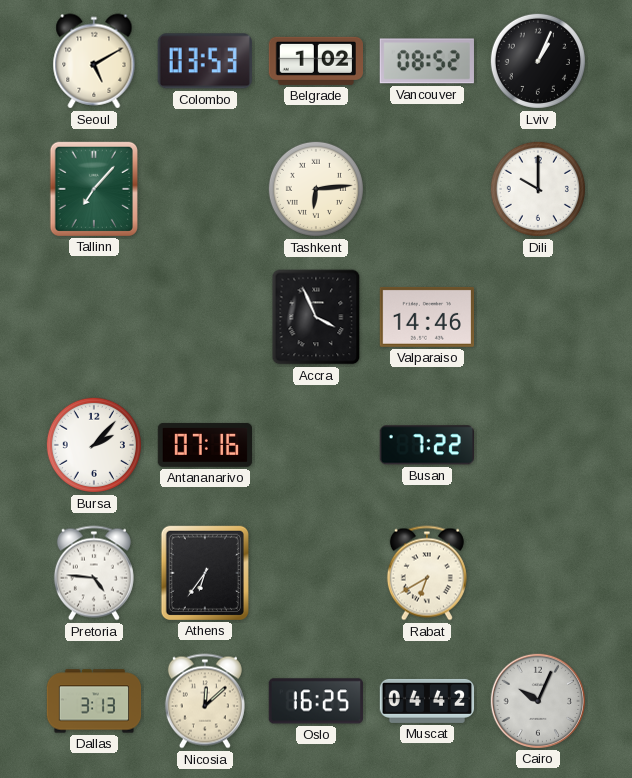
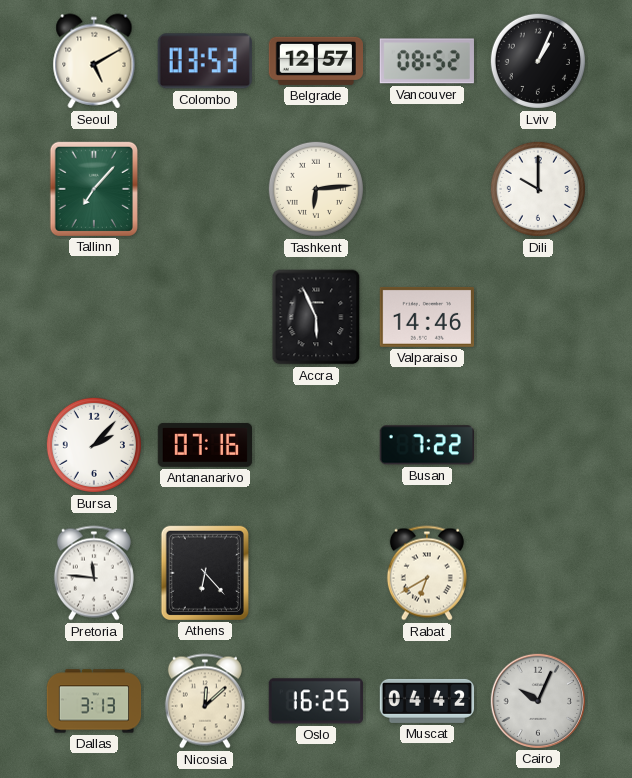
Belgrade: 1:02 -> 12:57 (315, 61)
Accra: 3:56 -> 5:56 (316, 317)
Pretoria: 4:46 -> 11:46 (94, 573)
Athens: 6:36 -> 6:23 (205, 572)
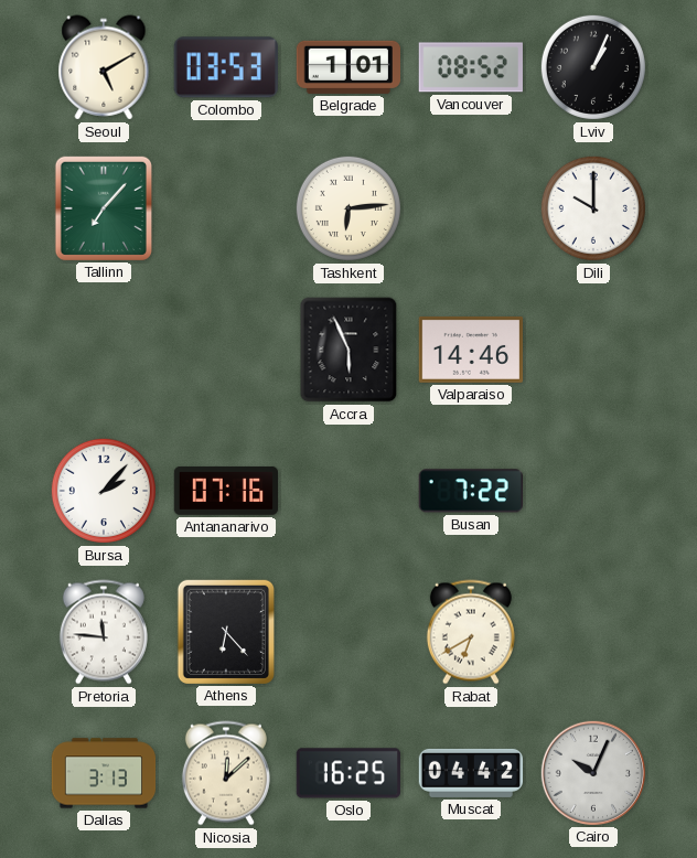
Belgrade: 12:57 -> 1:01 (347, 67)
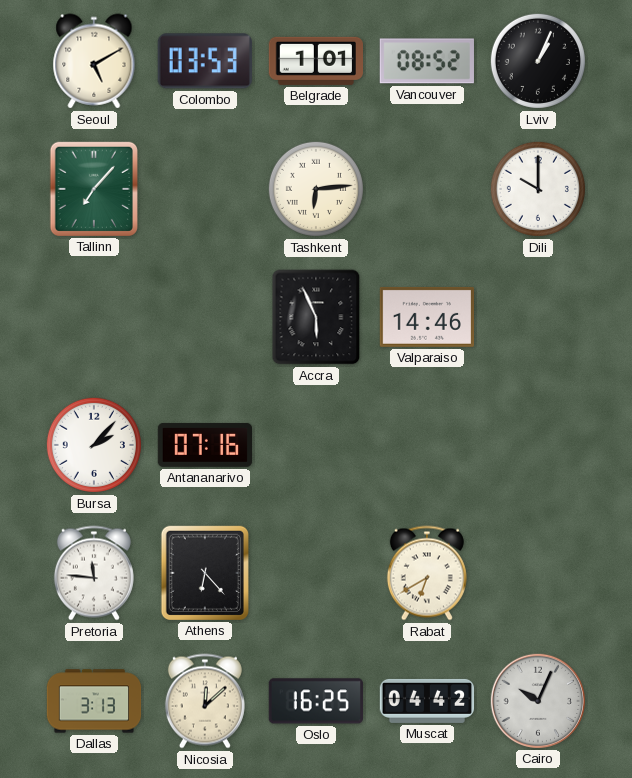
Busan: 7:22 -> none (471, 491)
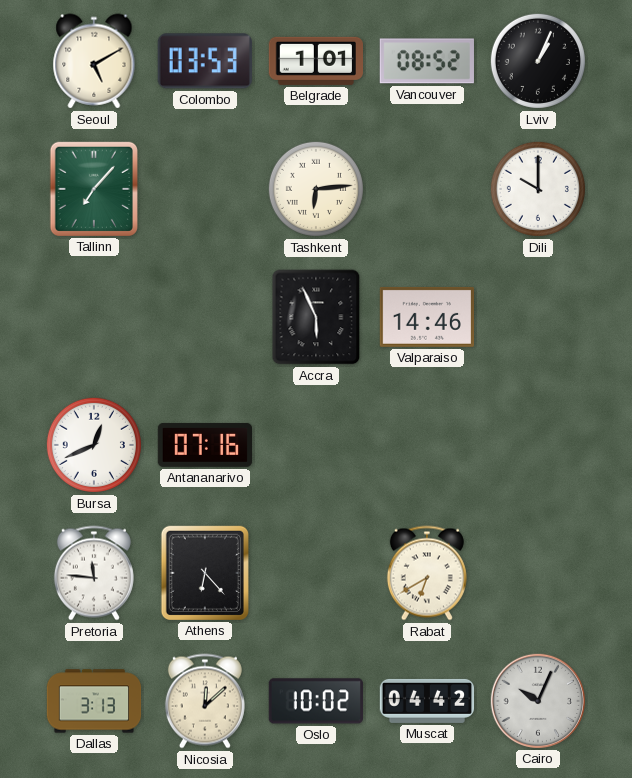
Bursa: 2:07 -> 12:41 (94, 445)
Oslo: 16:25 -> 10:02 (316, 701)
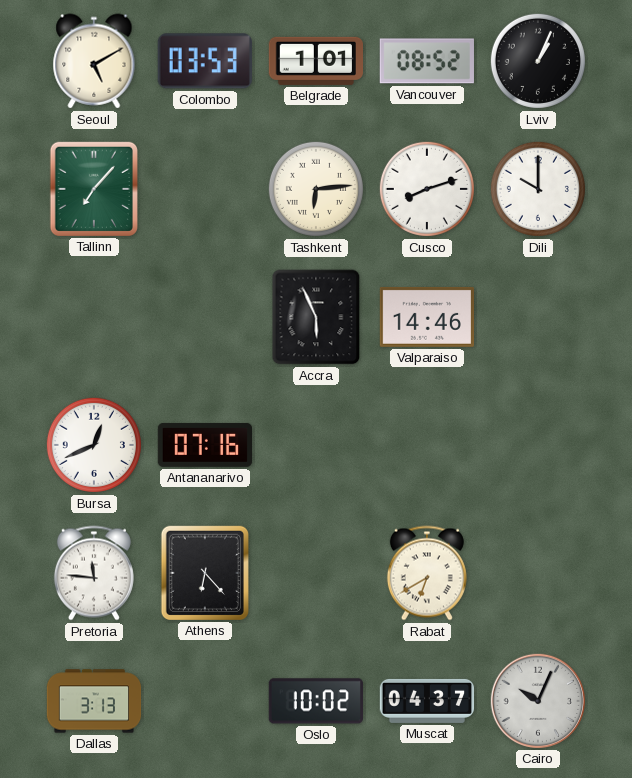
Cusco: none -> 8:12 (427, 189)
Nicosia: 12:08 -> none (205, 701)
Muscat: 04:42 -> 04:37 (427, 701)
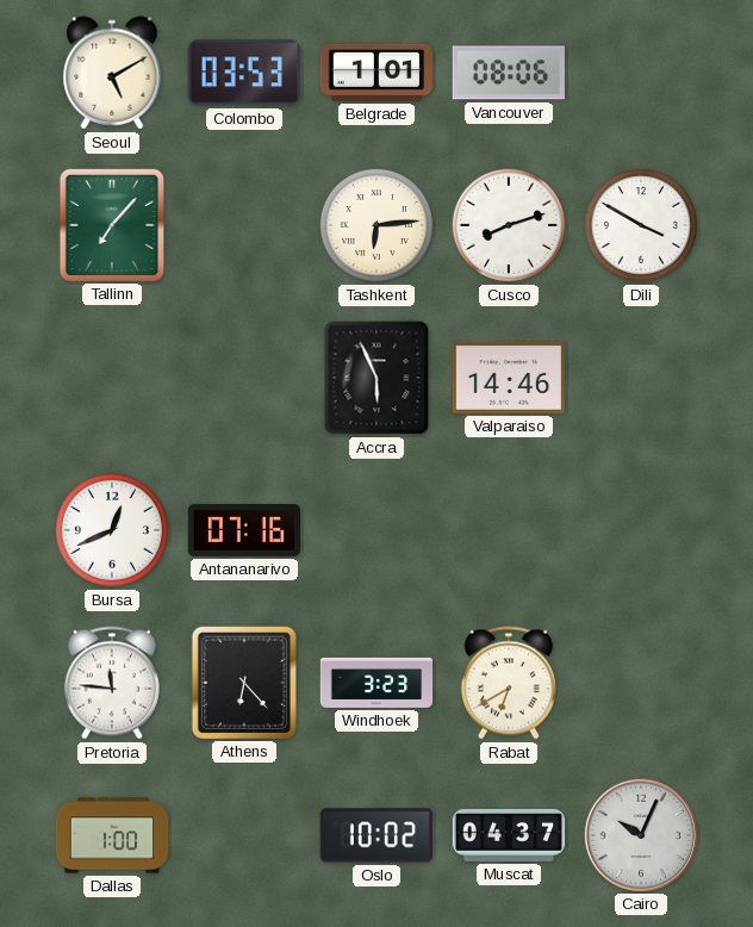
Vancouver: 08:52 -> 08:06 (509, 73)
Lviv: 1:04 -> none (538, 61)
Dili: 10:00 -> 3:50 (641, 225)
Windhoek: none -> 3:23 (376, 683)
Dallas: 3:13 -> 1:00 (112, 835)
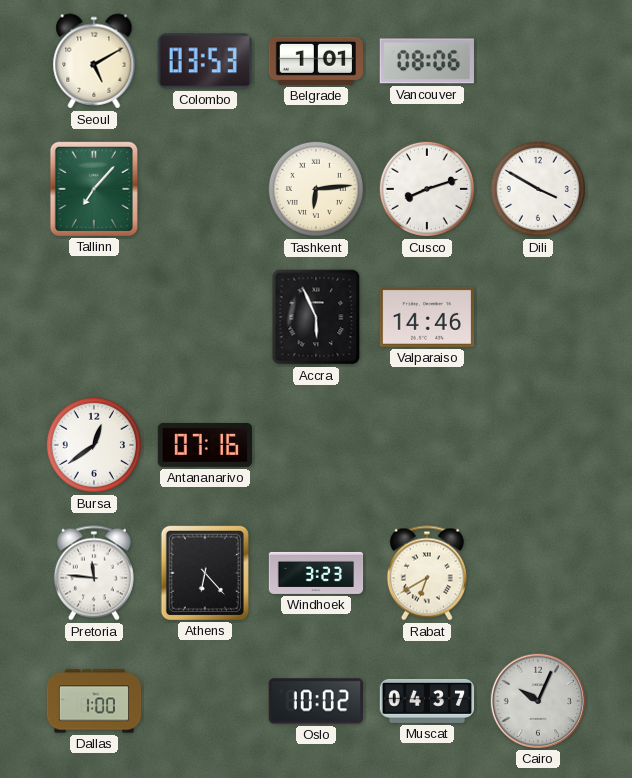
Bursa: 12:41 -> 12:39 (94, 445)
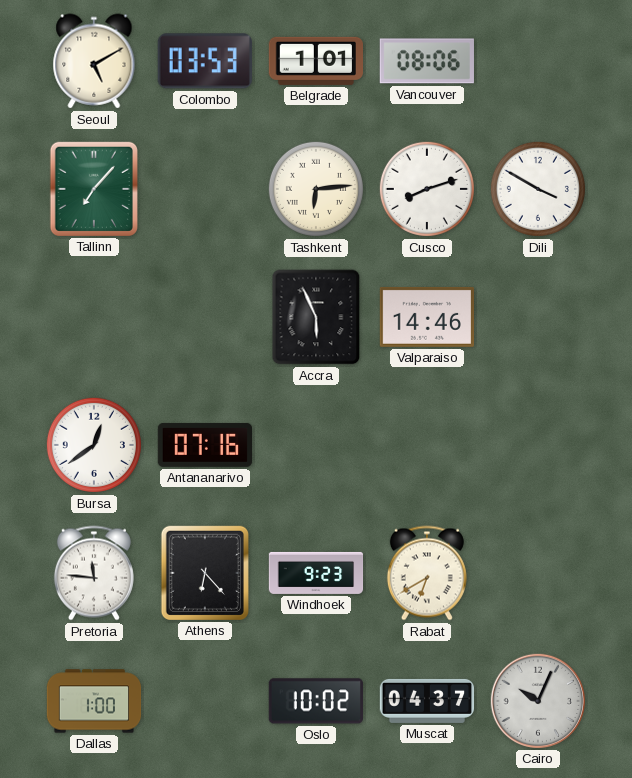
Windhoek: 3:23 -> 9:23 (316, 573)
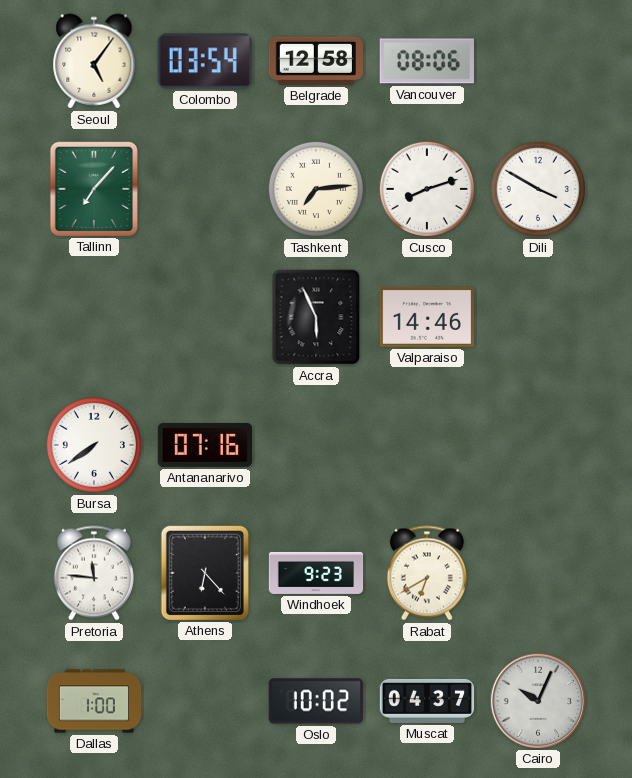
Seoul: 5:10 -> 5:06 (94, 61)
Colombo: 03:53 -> 03:54 (205, 61)
Belgrade: 1:01 -> 12:58 (315, 61)
Tashkent: 6:14 -> 7:14 (316, 189)
Bursa: 12:39 -> 7:39 (94, 445)
